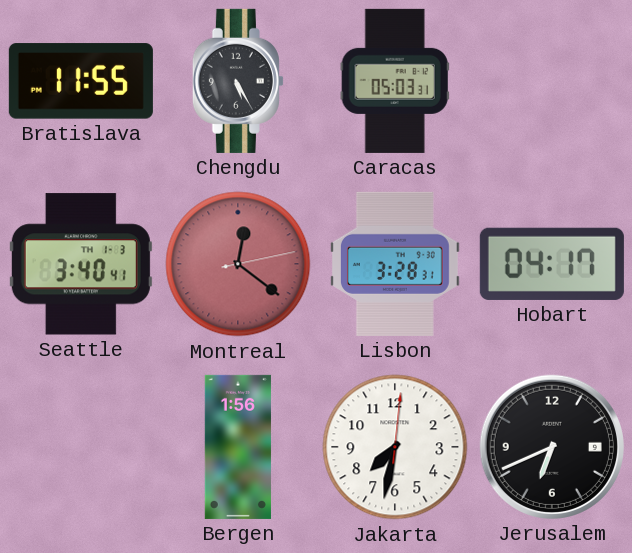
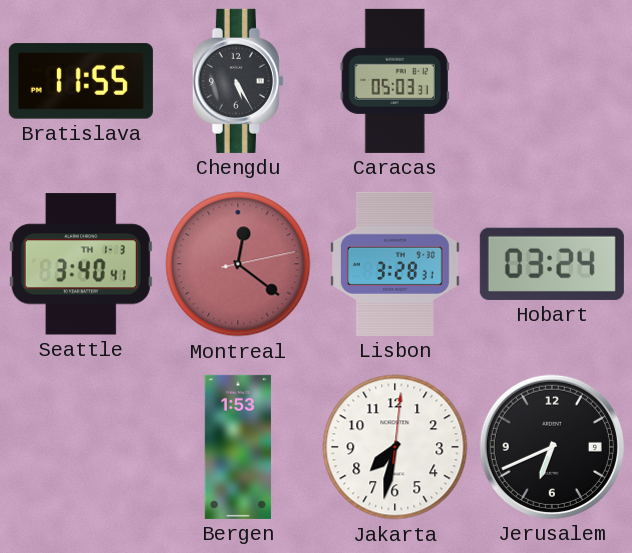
Hobart: 04:17 -> 03:24 (552, 264)
Bergen: 1:56 -> 1:53 (237, 447)
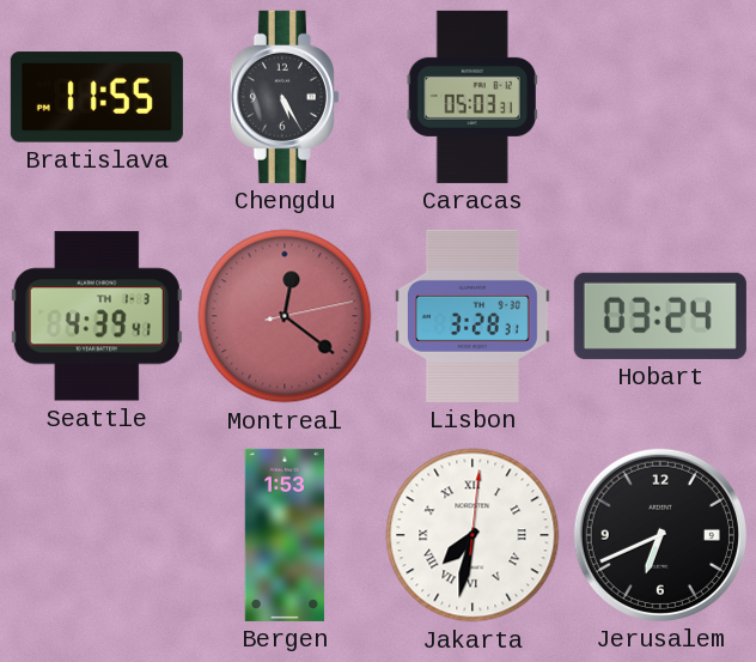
Seattle: 3:40 -> 4:39 (97, 316)
Jakarta numerals: Arabic -> Roman (472, 535)
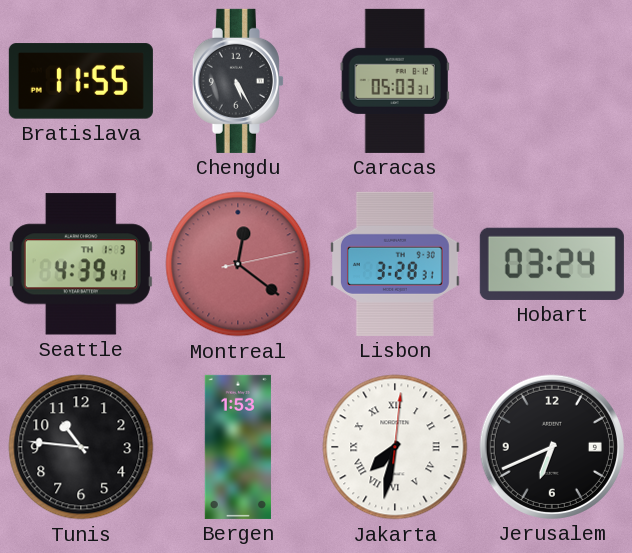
Tunis: none -> 10:46 (81, 447)
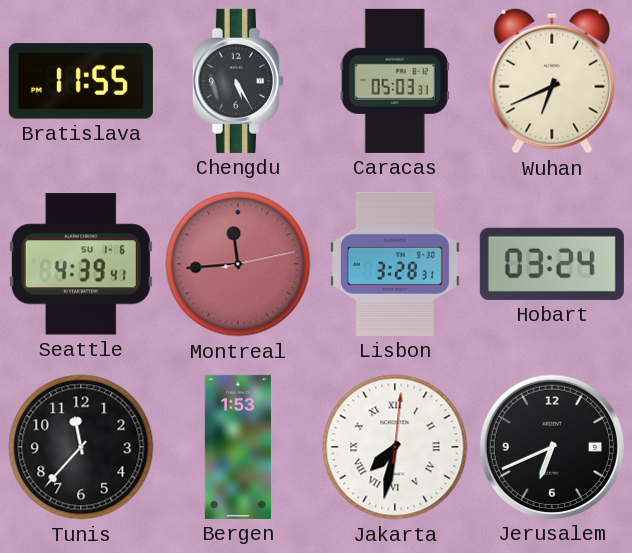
Wuhan: none -> 6:41 (552, 81)
Seattle date: TH 1-3 -> SU 1-6 (81, 264)
Montreal: 12:21 -> 11:44 (238, 264)
Tunis: 10:46 -> 11:37 (81, 447)
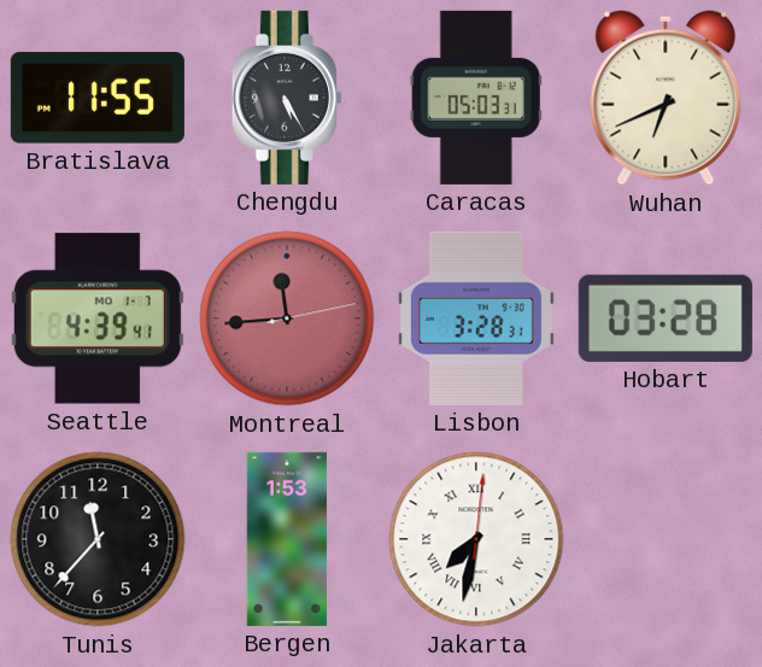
Seattle date: SU 1-6 -> MO 1-7 (98, 318)
Hobart: 03:24 -> 03:28 (666, 318)
Jerusalem: 6:41 -> none (552, 447)
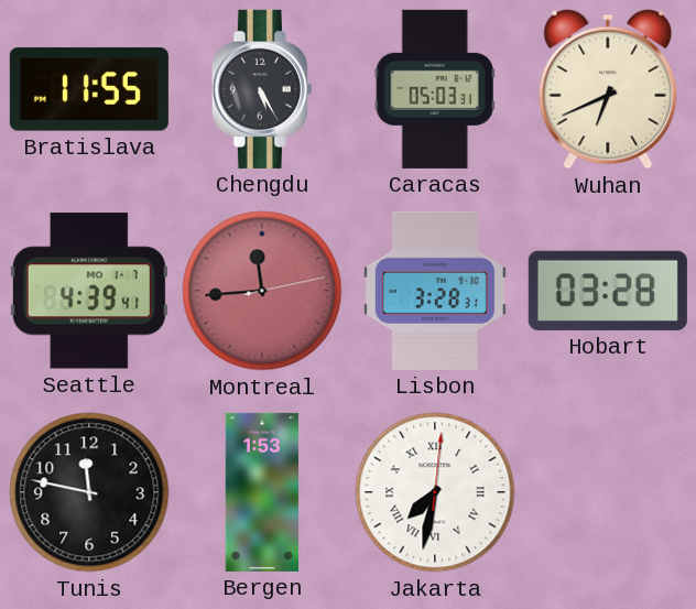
Tunis: 11:37 -> 11:47 (89, 492)
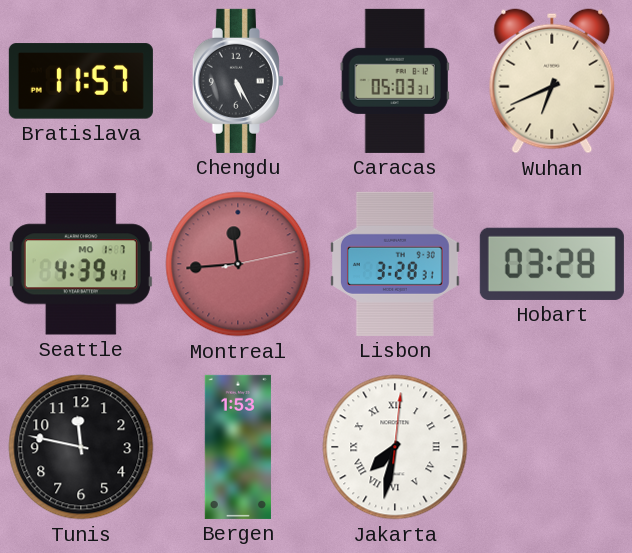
Bratislava: 11:55 -> 11:57 (81, 81)
